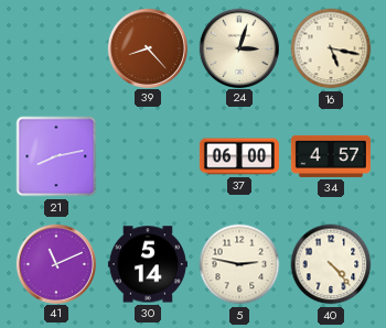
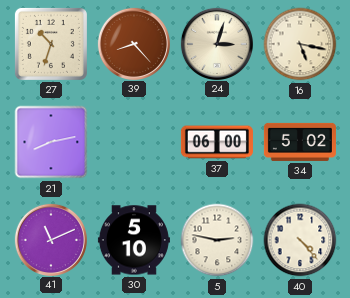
27: none -> 10:33 (51, 44)
34: 4:57 -> 5:02 (300, 142)
30: 5:14 -> 5:10 (134, 240)
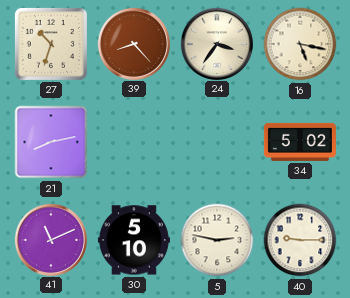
24: 3:03 -> 3:36 (216, 43)
37: 06:00 -> none (217, 142)
40: 4:23 -> 9:15 (300, 240)
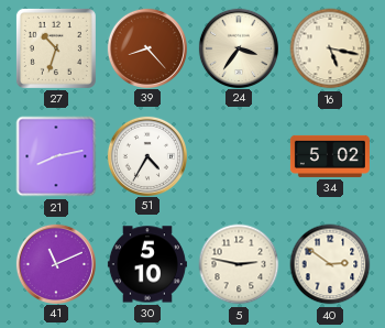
51: none -> 4:35 (146, 155)
40: 9:15 -> 2:51 (330, 264)
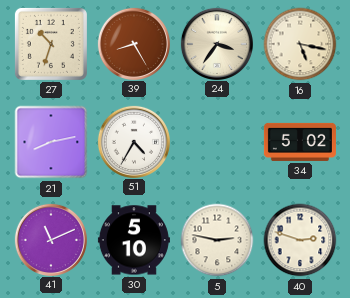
39: 8:23 -> 8:25 (133, 43)
40: 2:51 -> 2:48 (300, 240)
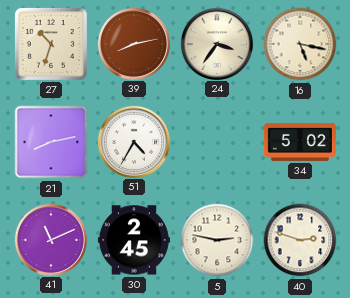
39: 8:25 -> 8:13 (133, 43)
30: 5:10 -> 2:45 (134, 240)
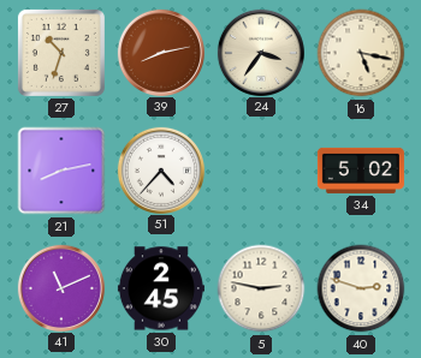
51: 4:35 -> 4:37 (160, 169)
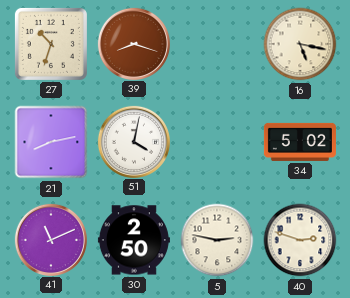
39: 8:13 -> 8:18 (133, 43)
24: 3:36 -> none (260, 52)
51: 4:37 -> 4:02 (133, 141)
30: 2:45 -> 2:50 (134, 240)
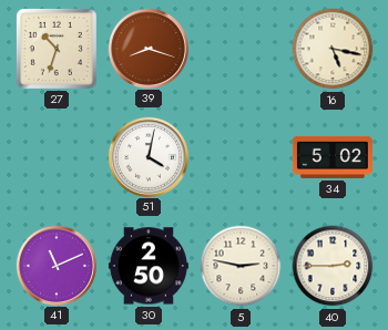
21: 8:13 -> none (51, 142)
40: 2:48 -> 2:45 (333, 266)
